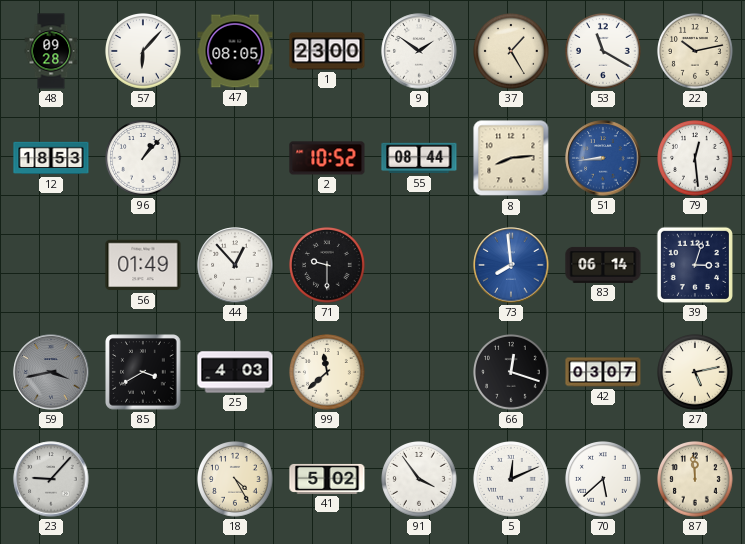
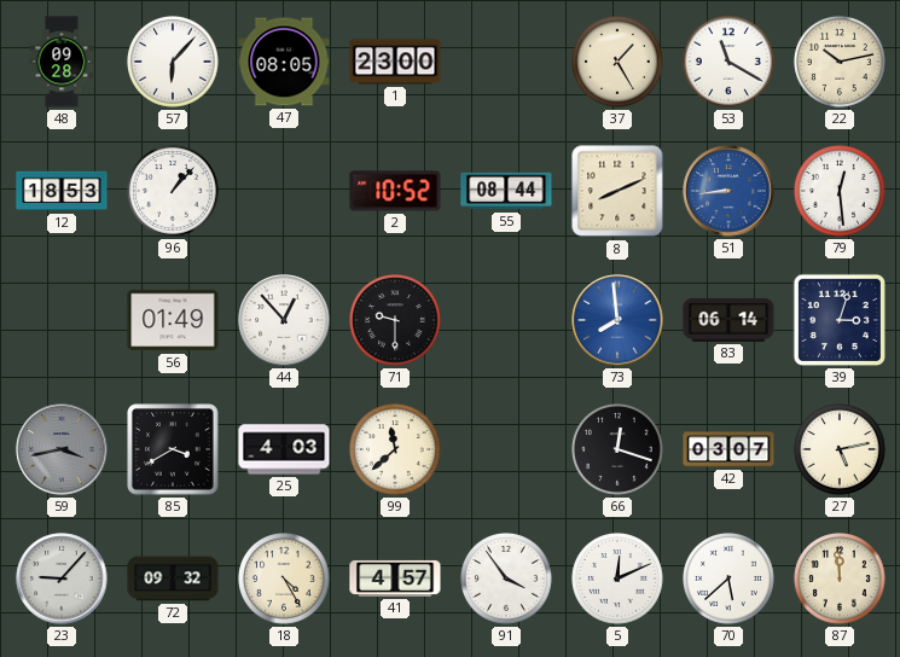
9: 1:51 -> none (419, 51)
8: 8:14 -> 8:11 (617, 191)
72: none -> 09:32 (173, 578)
41: 5:02 -> 4:57 (395, 578)
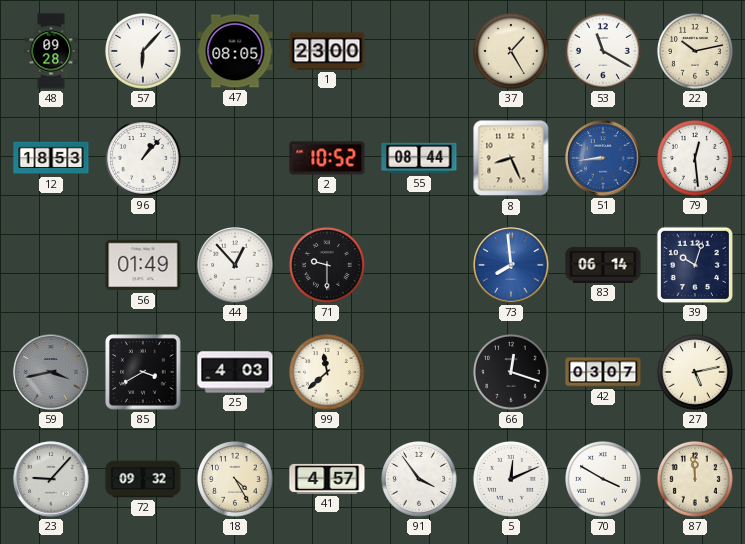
8: 8:11 -> 8:26 (511, 158)
39: 3:03 -> 10:03 (695, 265)
70: 5:38 -> 3:50 (604, 480)
